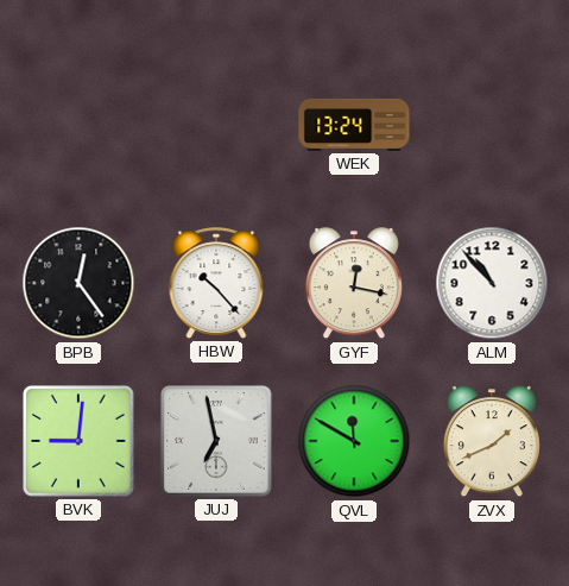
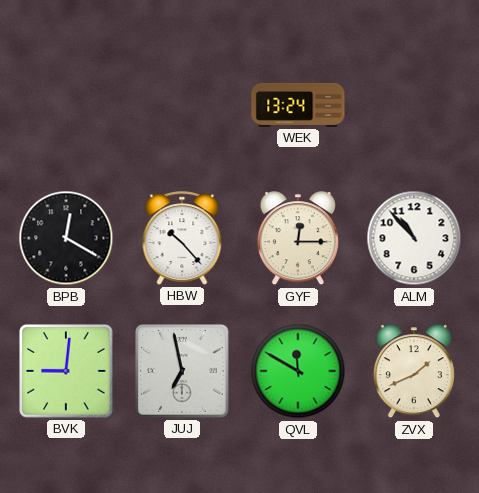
BPB: 12:24 -> 12:20 (66, 238)
GYF: 12:17 -> 12:15 (298, 239)
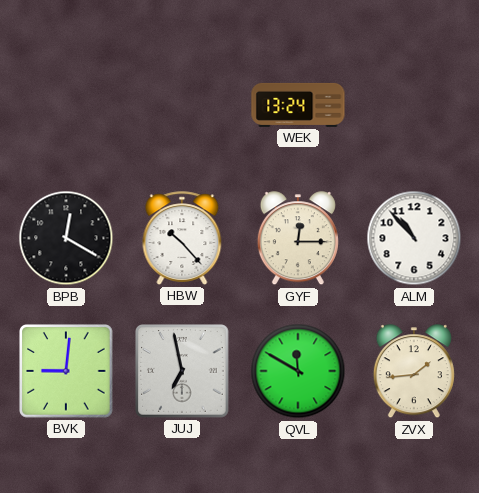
ZVX: 1:41 -> 1:44 (414, 372)
